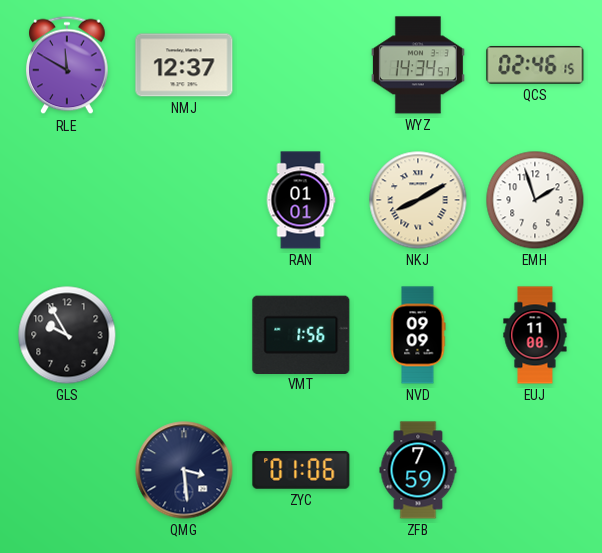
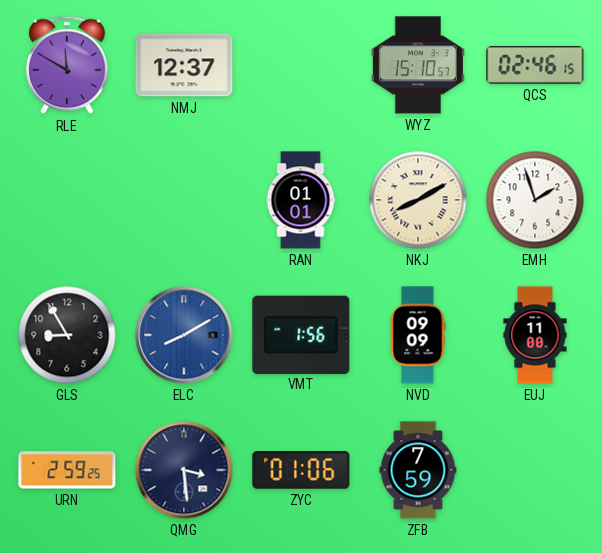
WYZ: 14:34 -> 15:10 (418, 65)
GLS: 9:55 -> 8:55 (67, 335)
ELC: none -> 8:10 (184, 335)
URN: none -> 2:59 (67, 470)
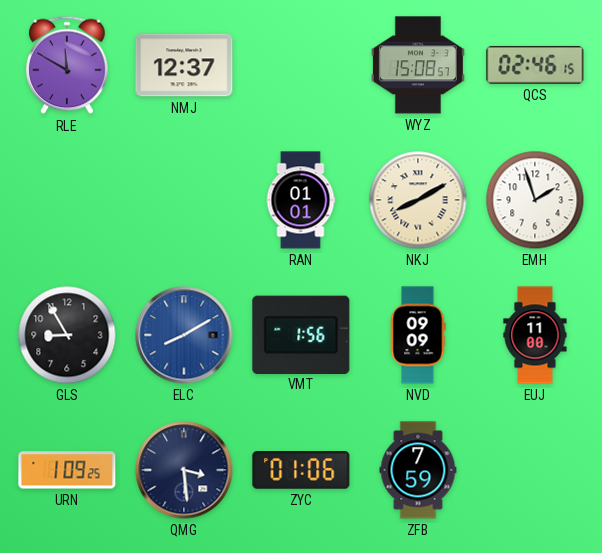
WYZ: 15:10 -> 15:08 (418, 65)
URN: 2:59 -> 1:09 (67, 470)
